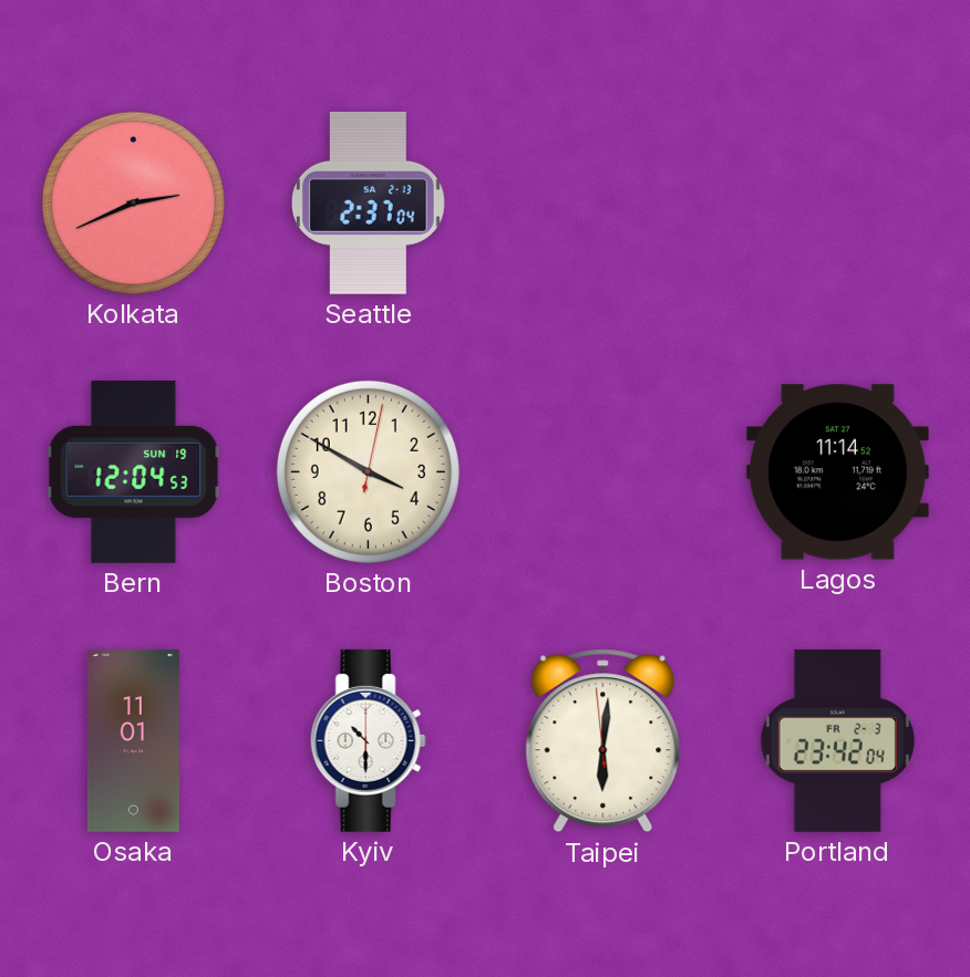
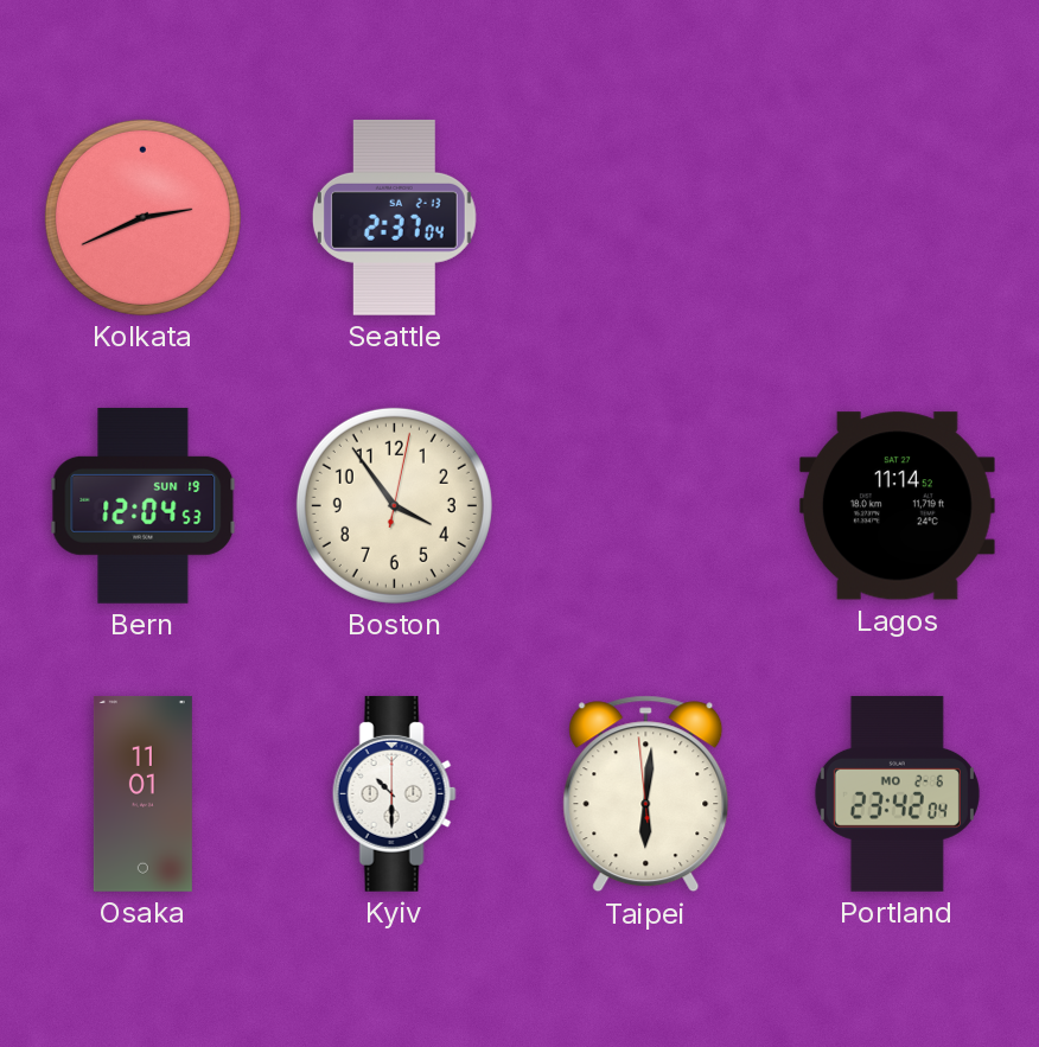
Boston: 3:50 -> 3:54 (394, 505)
Portland date: FR 2-3 -> MO 2-6 (897, 793)
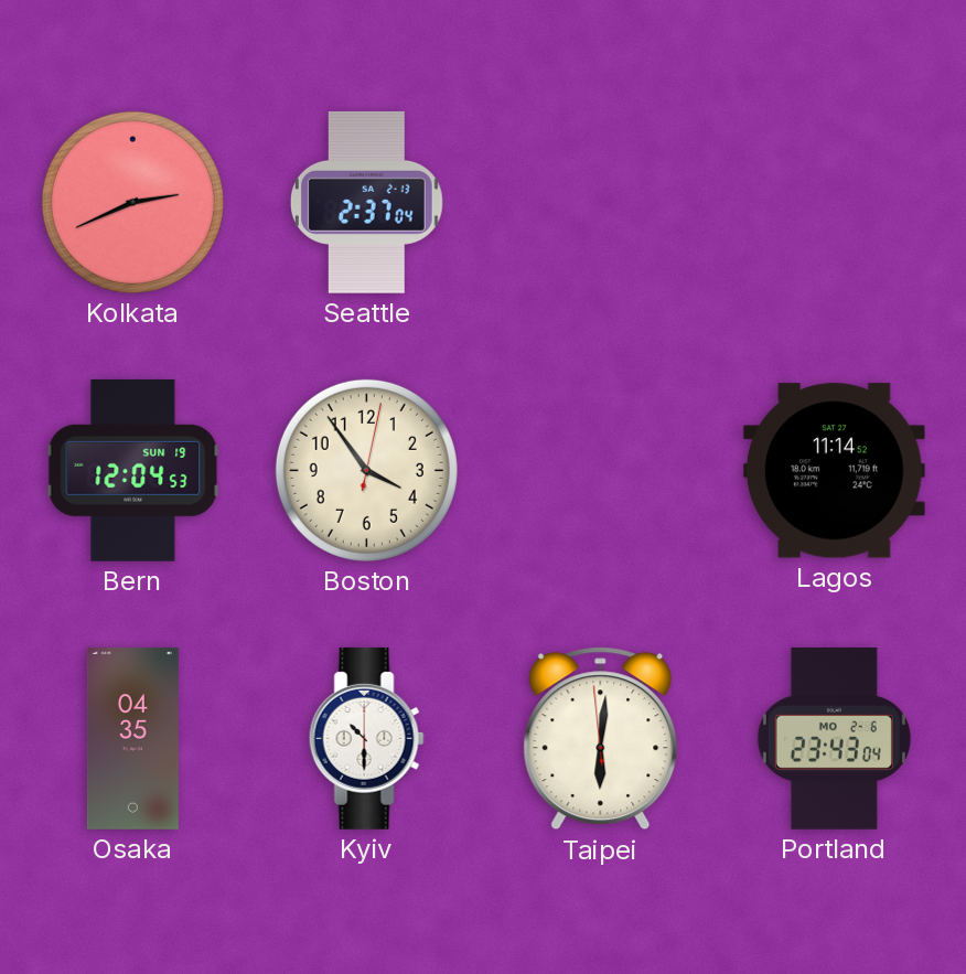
Osaka: 11:01 -> 04:35 (132, 738)
Portland: 23:42 -> 23:43 (834, 738)
